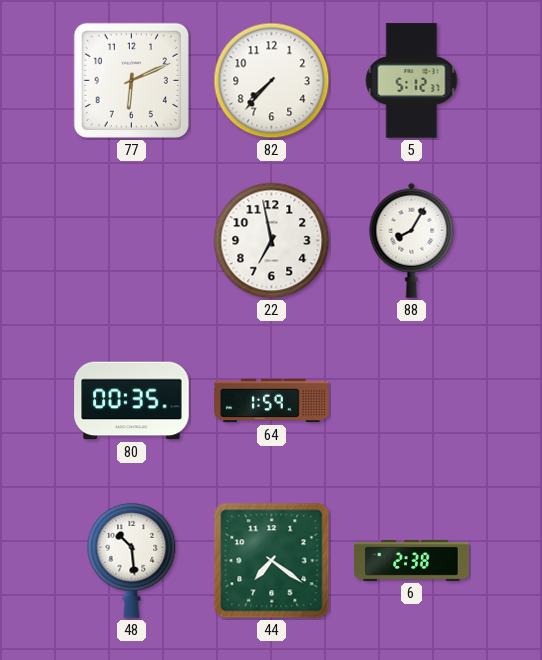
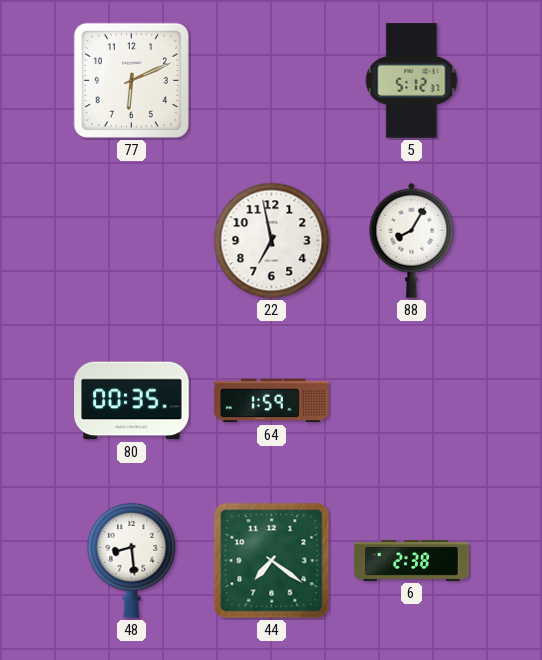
82: 7:37 -> none (272, 81)
48: 10:29 -> 8:29 (132, 560)
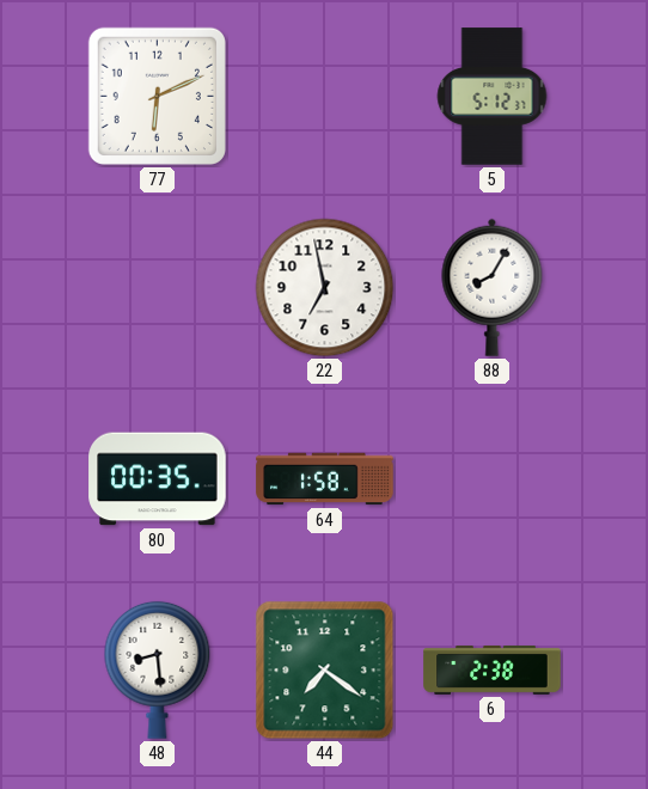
64: 1:59 -> 1:58 (325, 479)
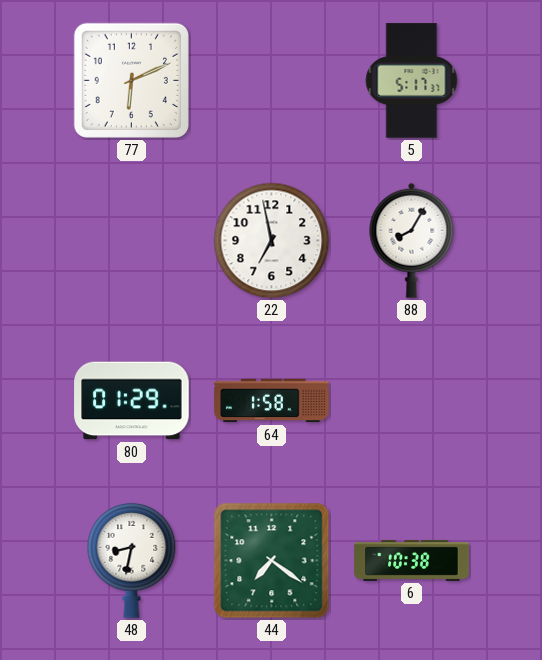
5: 5:12 -> 5:17 (412, 81)
80: 00:35 -> 01:29 (132, 401)
48: 8:29 -> 8:32 (132, 560)
6: 2:38 -> 10:38 (412, 560)
